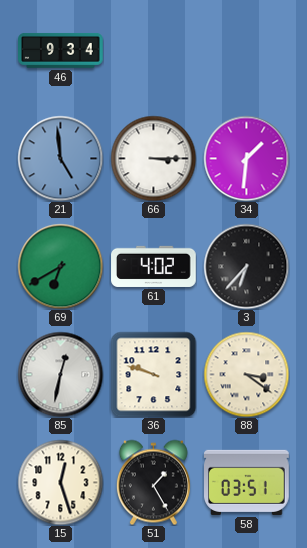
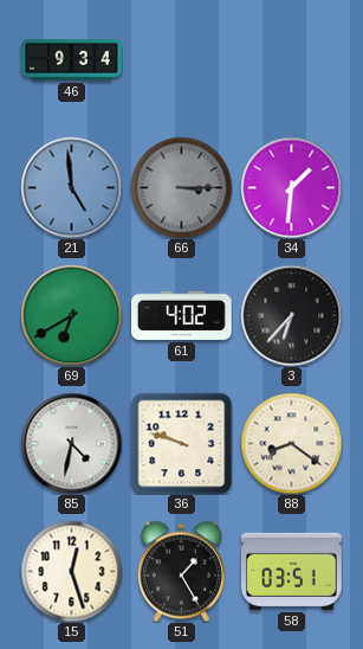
66 dial: white -> grey (181, 187)
85: 12:32 -> 4:32 (71, 443)
88: 3:21 -> 8:21 (291, 443)
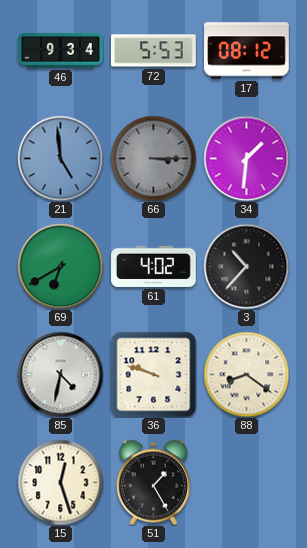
72: none -> 5:53 (154, 51)
17: none -> 08:12 (247, 51)
3: 6:37 -> 10:37 (246, 266)
58: 03:51 -> none (292, 571)
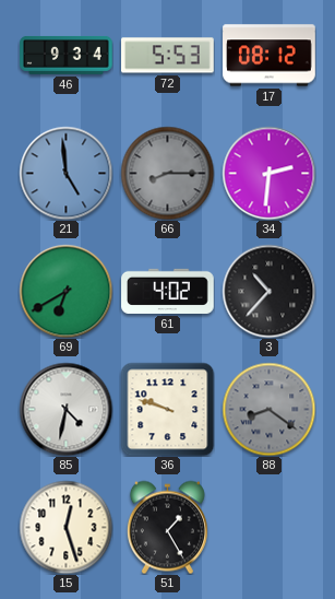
66: 3:15 -> 8:15 (167, 173)
34: 1:31 -> 2:31 (268, 173)
88 dial: cream -> grey (268, 409)
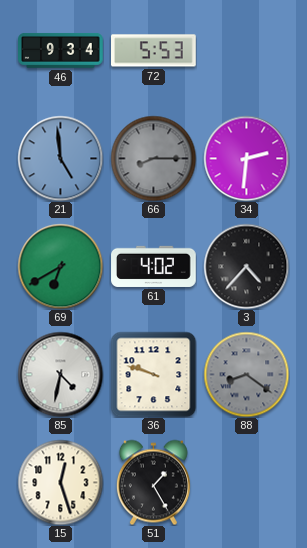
17: 08:12 -> none (270, 56)
3: 10:37 -> 4:37 (246, 266)
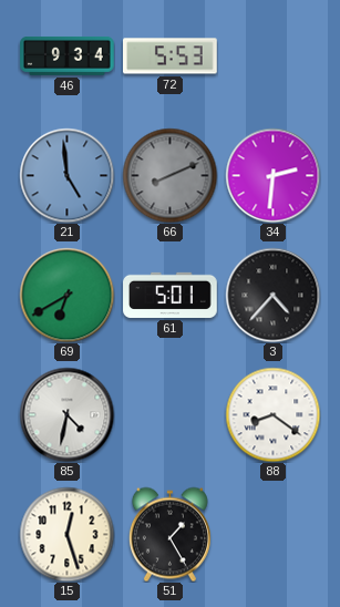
66: 8:15 -> 8:11 (169, 175)
61: 4:02 -> 5:01 (171, 295)
36: 9:48 -> none (153, 374)
88 dial: grey -> white (272, 414)
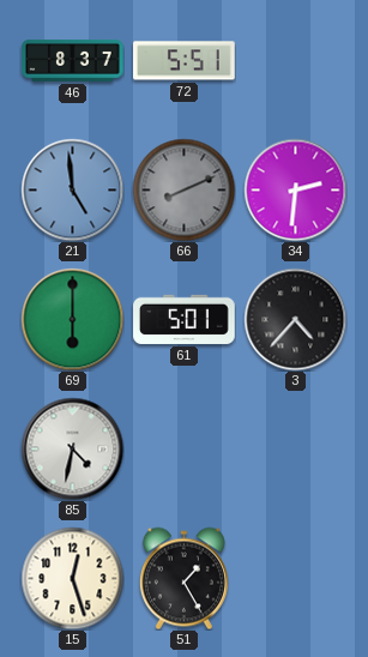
46: 9:34 -> 8:37 (73, 60)
72: 5:53 -> 5:51 (185, 61)
69: 6:40 -> 6:00 (72, 319)
88: 8:21 -> none (272, 414)
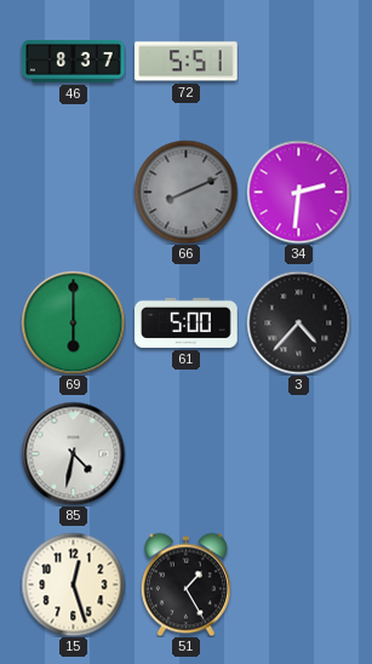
21: 4:59 -> none (72, 189)
61: 5:01 -> 5:00 (187, 322)
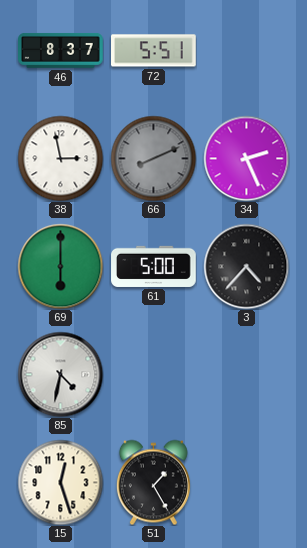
38: none -> 2:58 (60, 158)
34: 2:31 -> 2:26 (246, 158)
